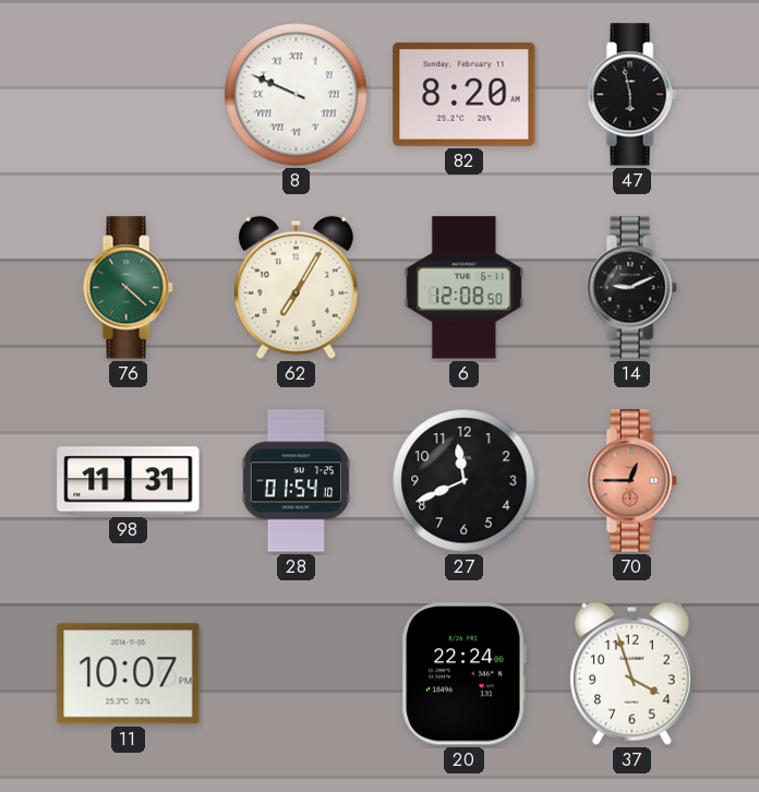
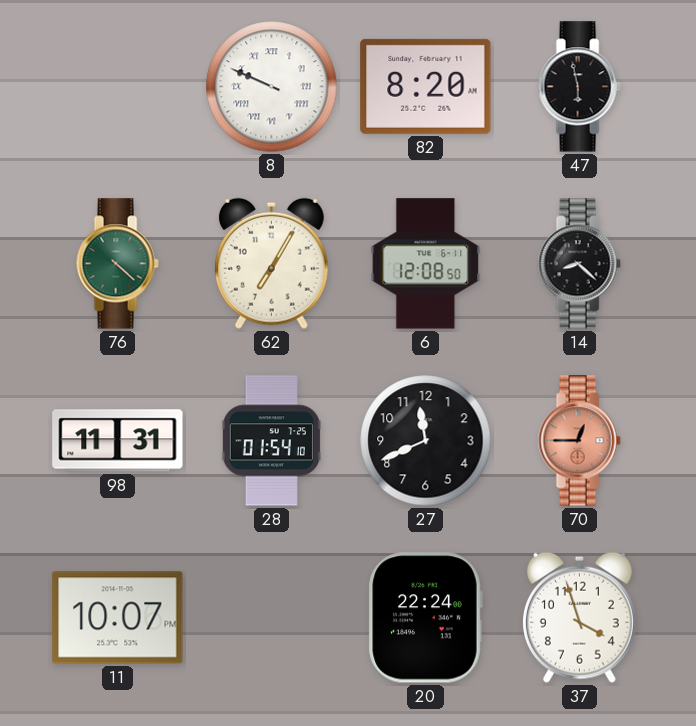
14: 9:11 -> 8:22 (579, 264)
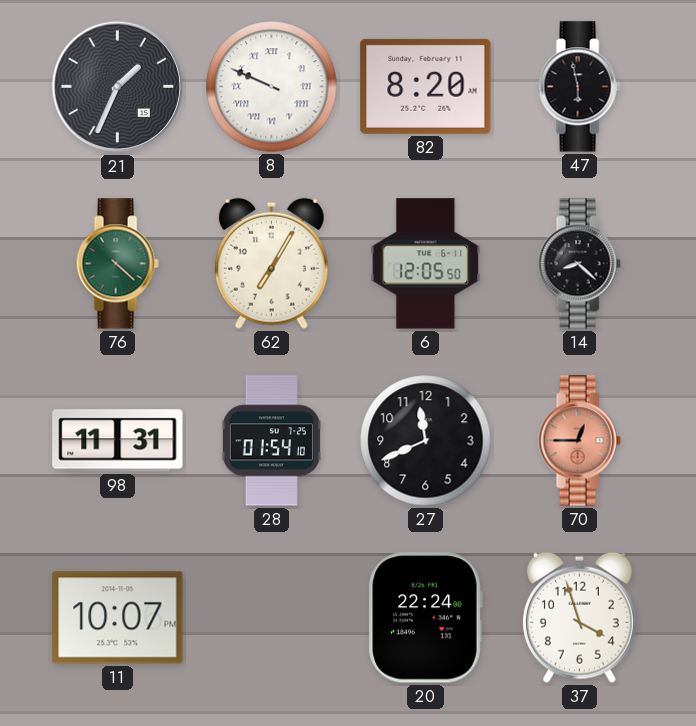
21: none -> 1:34 (118, 87)
6: 12:08 -> 12:05 (426, 264)
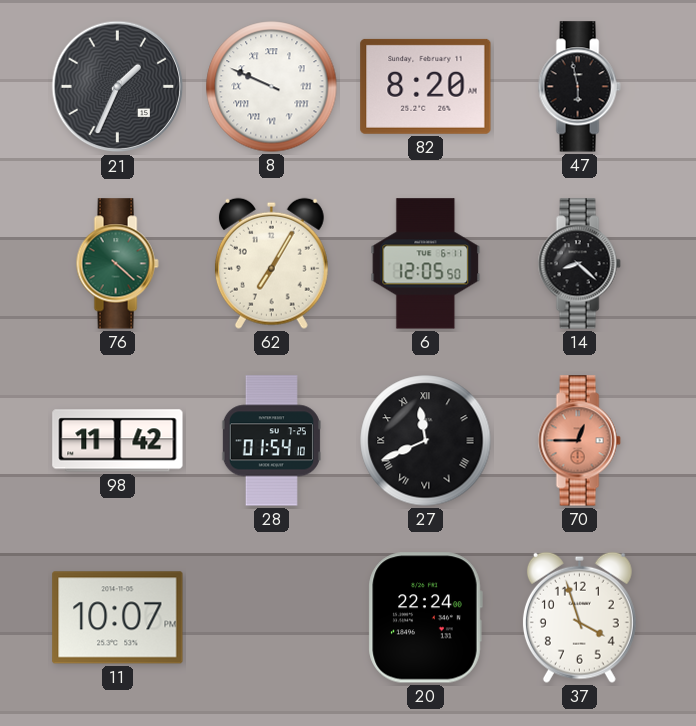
98: 11:31 -> 11:42 (118, 441)
27 numerals: Arabic -> Roman (426, 441)
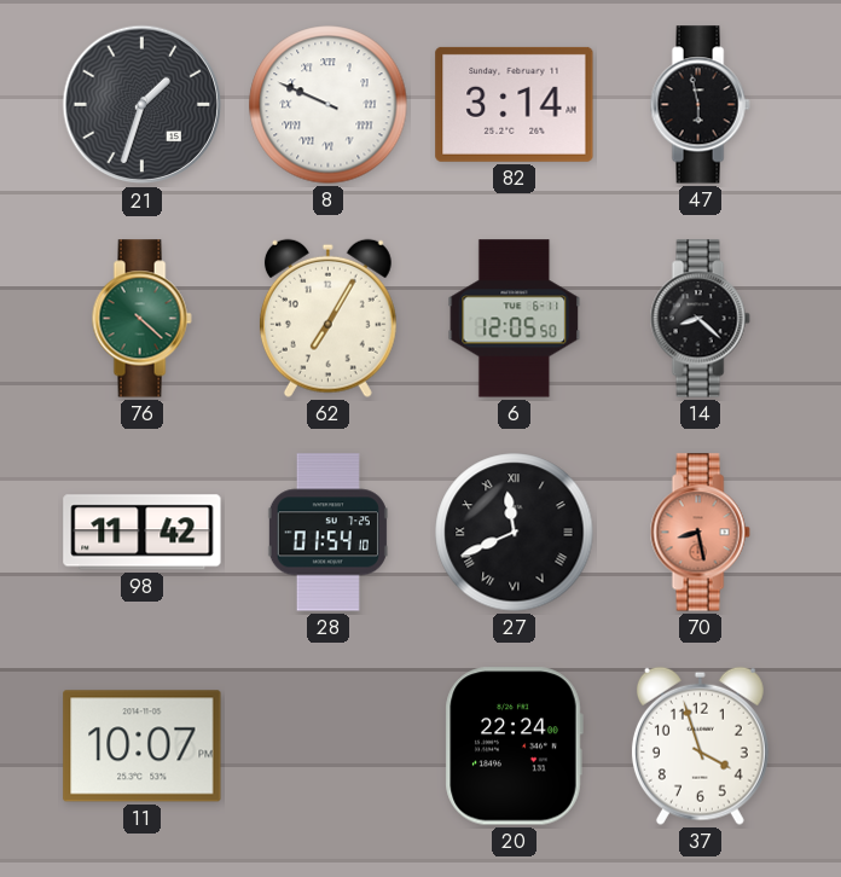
21: 1:34 -> 1:33 (143, 105)
82: 8:20 -> 3:14 (515, 104)
70: 12:45 -> 8:28 (700, 533)
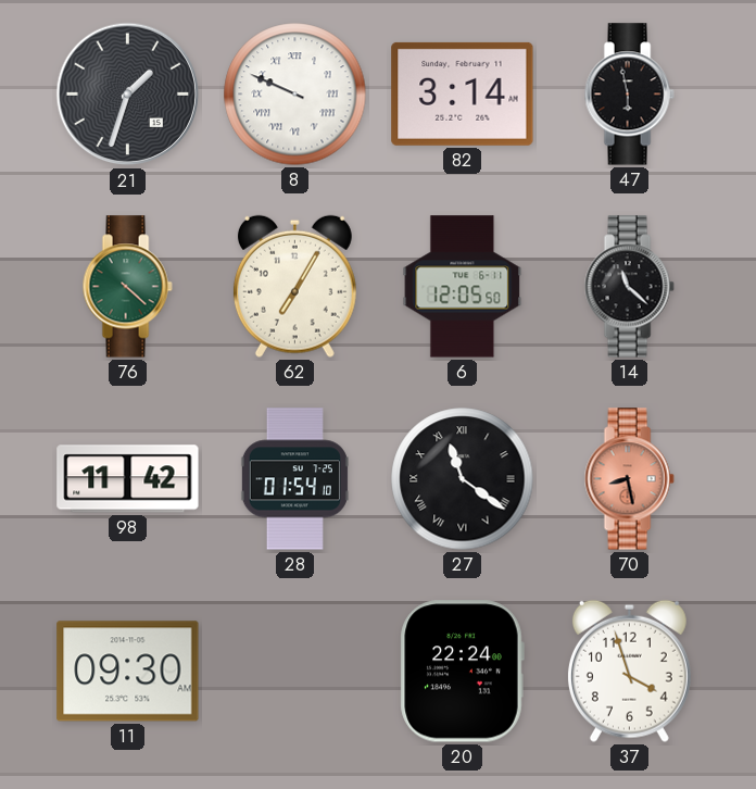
14: 8:22 -> 11:22 (629, 287)
27: 11:41 -> 11:21 (463, 479)
11: 10:07 -> 09:30 (128, 672)
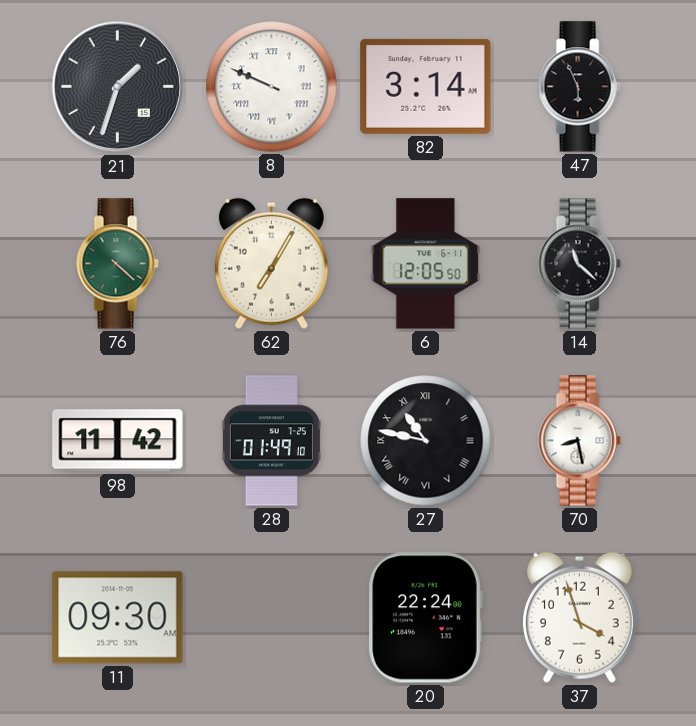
47: 5:58 -> 5:56 (579, 87)
28: 01:54 -> 01:49 (271, 441)
27: 11:21 -> 10:47 (426, 441)
70 dial: salmon -> white (579, 441)
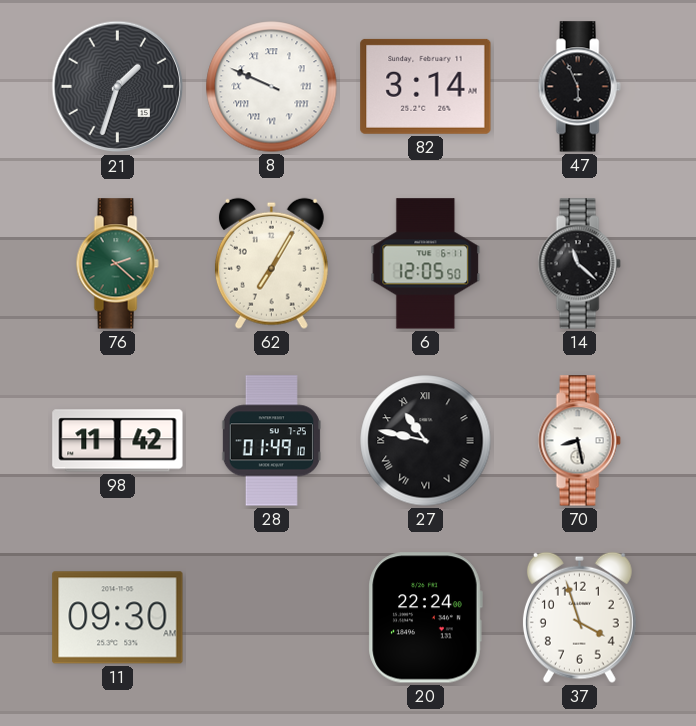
76: 4:22 -> 2:22 (117, 264)
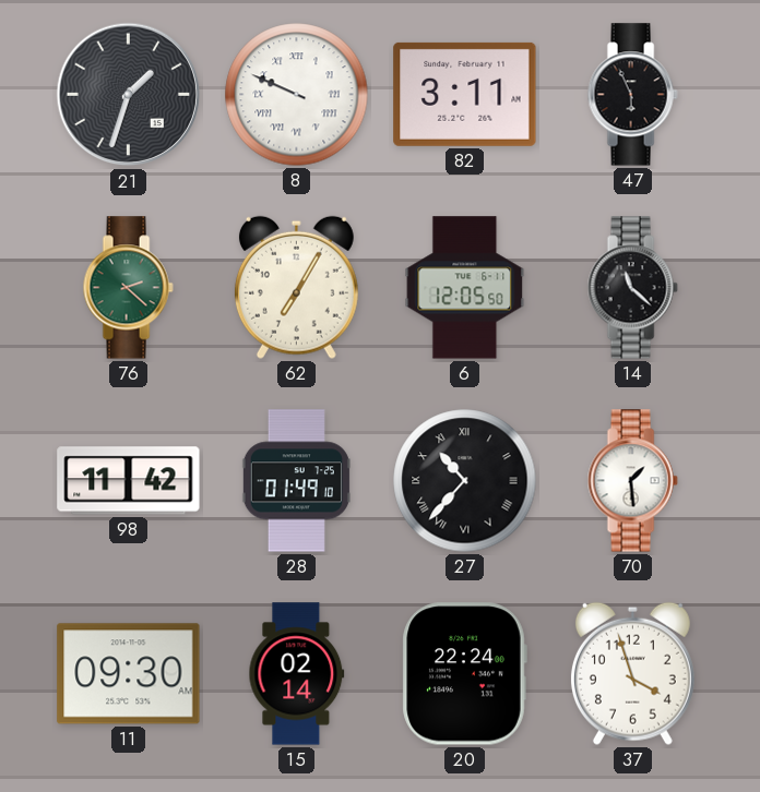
82: 3:14 -> 3:11 (465, 94)
27: 10:47 -> 10:37 (465, 481)
70: 8:28 -> 1:29 (632, 481)
15: none -> 02:14 (297, 674)
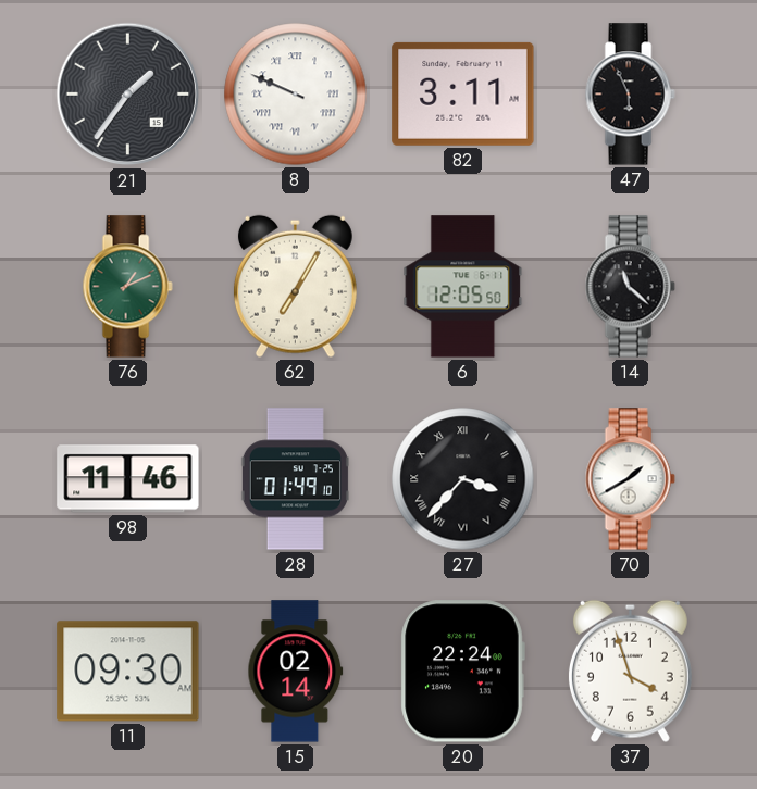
21: 1:33 -> 1:36 (128, 95)
76: 2:22 -> 1:11 (127, 287)
98: 11:42 -> 11:46 (128, 479)
27: 10:37 -> 3:37 (463, 479)
70: 1:29 -> 1:40 (630, 479)
